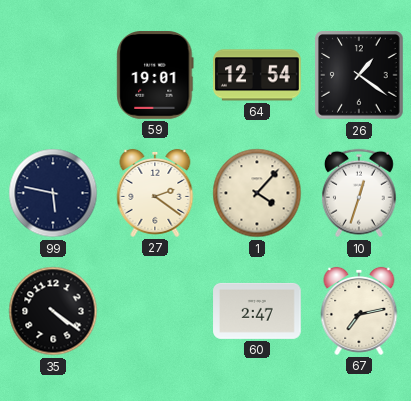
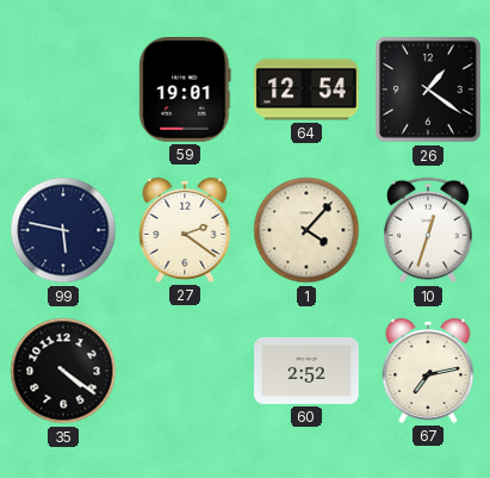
60: 2:47 -> 2:52 (306, 371)
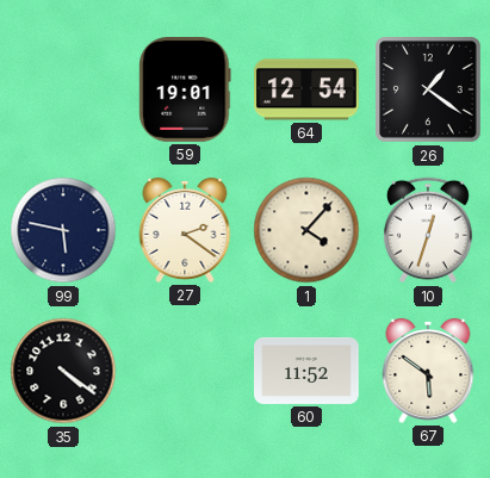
60: 2:52 -> 11:52 (306, 371)
67: 7:13 -> 5:51 (428, 371)
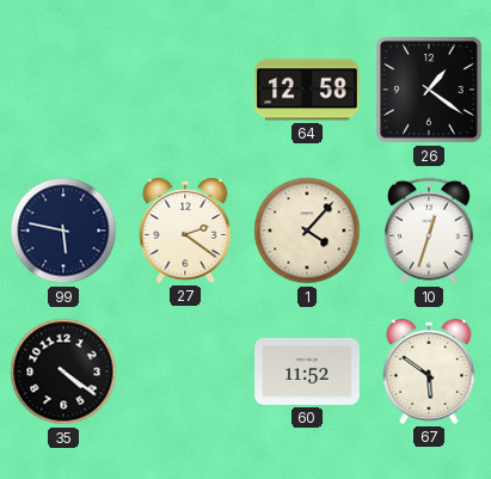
59: 19:01 -> none (185, 91)
64: 12:54 -> 12:58 (307, 90)
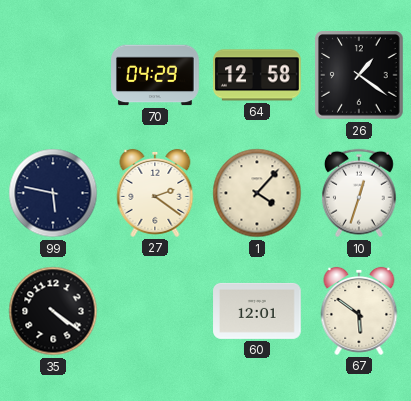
70: none -> 04:29 (155, 75)
60: 11:52 -> 12:01 (257, 311)
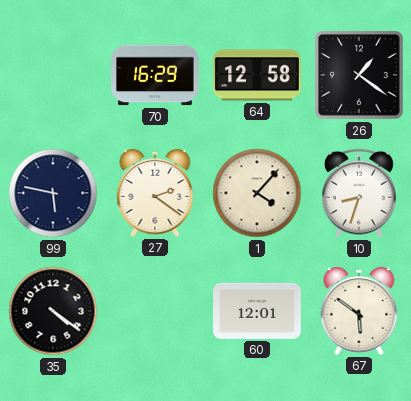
70: 04:29 -> 16:29 (155, 75)
10: 12:33 -> 8:33 (359, 193)
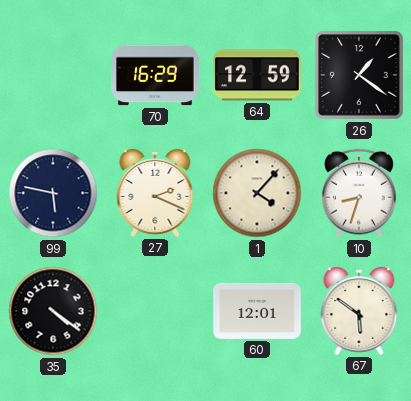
64: 12:58 -> 12:59 (257, 75)
27: 2:21 -> 2:19 (155, 193)
